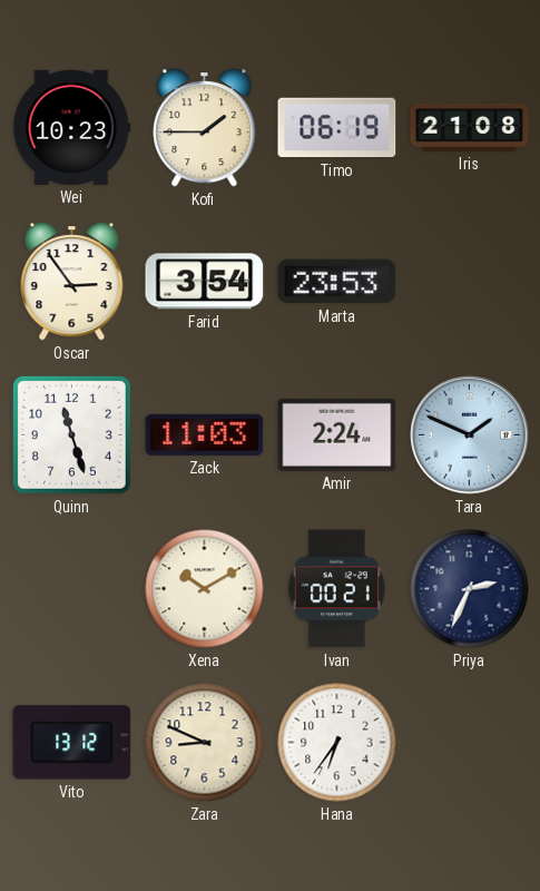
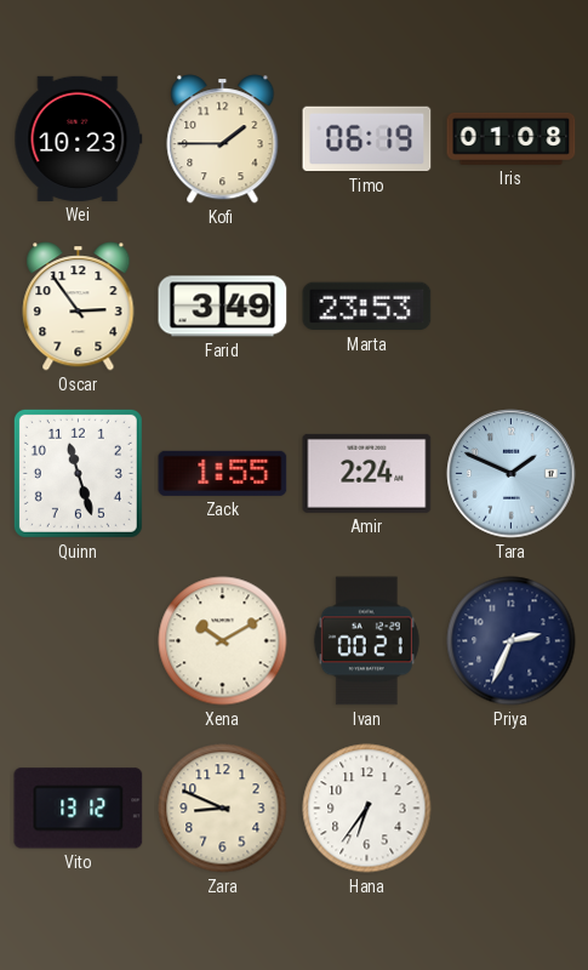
Iris: 21:08 -> 01:08 (512, 138)
Farid: 3:54 -> 3:49 (223, 307)
Zack: 11:03 -> 1:55 (223, 473)
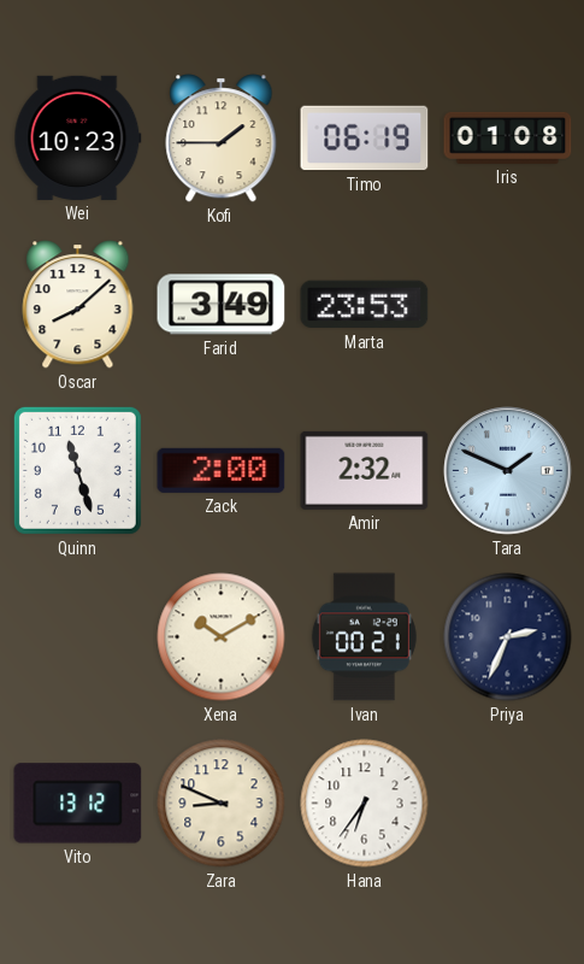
Oscar: 2:54 -> 8:08 (78, 305)
Zack: 1:55 -> 2:00 (222, 470)
Amir: 2:24 -> 2:32 (365, 470)
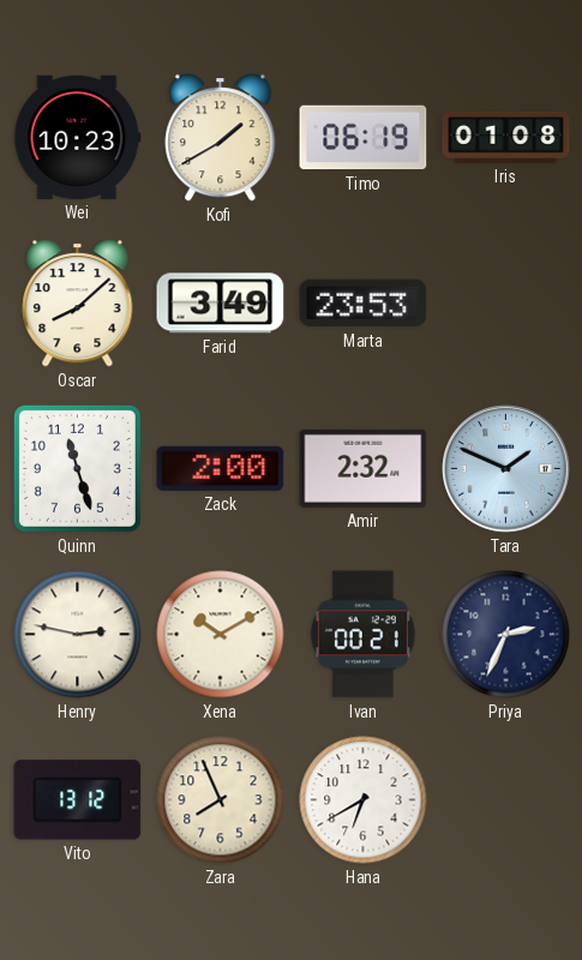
Kofi: 1:45 -> 1:40 (221, 138)
Henry: none -> 2:47 (78, 635)
Zara: 8:49 -> 7:56 (221, 800)
Hana: 6:36 -> 6:40 (364, 800)
